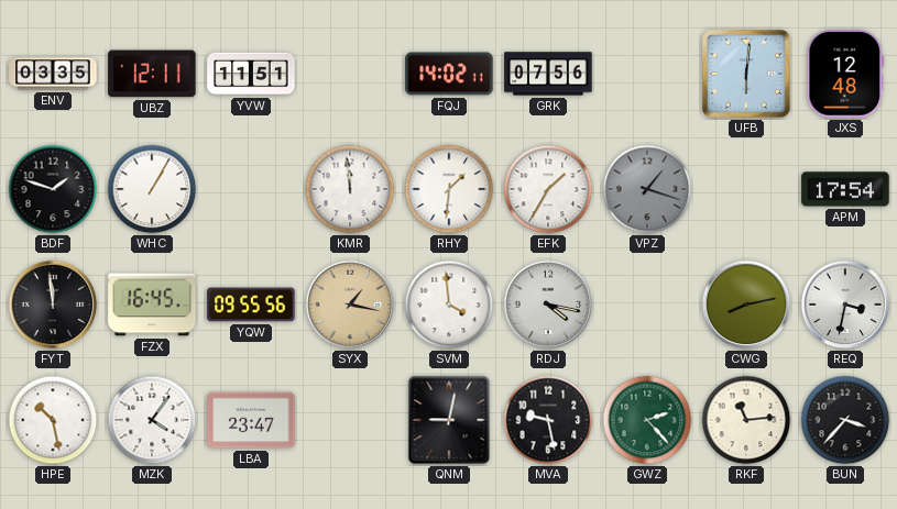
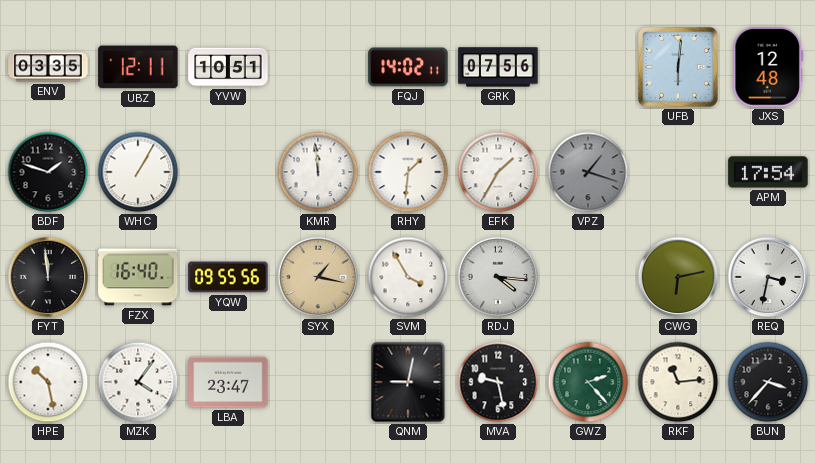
YVW: 11:51 -> 10:51 (228, 67)
FZX: 16:45 -> 16:40 (138, 277)
SVM: 3:59 -> 3:55 (408, 277)
RDJ: 4:17 -> 4:16 (498, 277)
CWG: 8:13 -> 6:13 (678, 277)
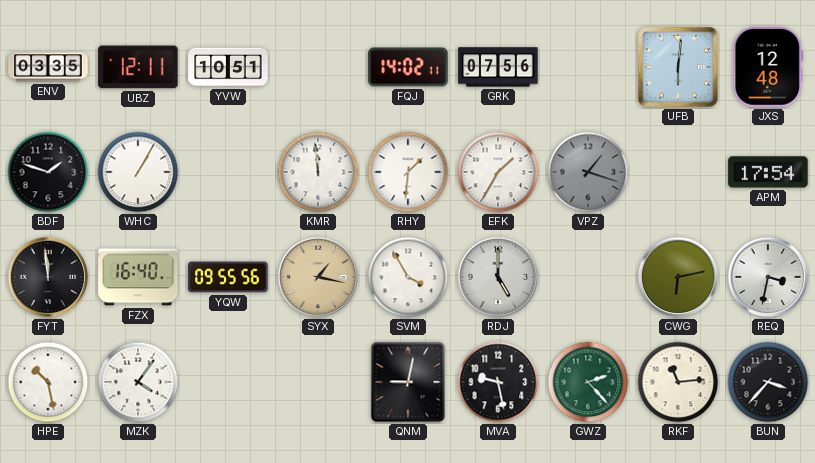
RDJ: 4:16 -> 5:00 (498, 277)
LBA: 23:47 -> none (228, 382)
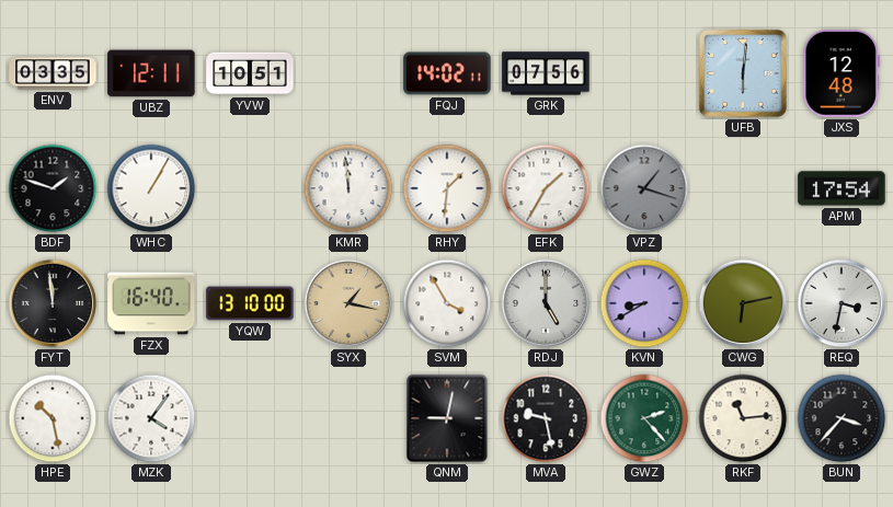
YQW: 09:55 -> 13:10 (250, 303)
KVN: none -> 8:40 (644, 303)
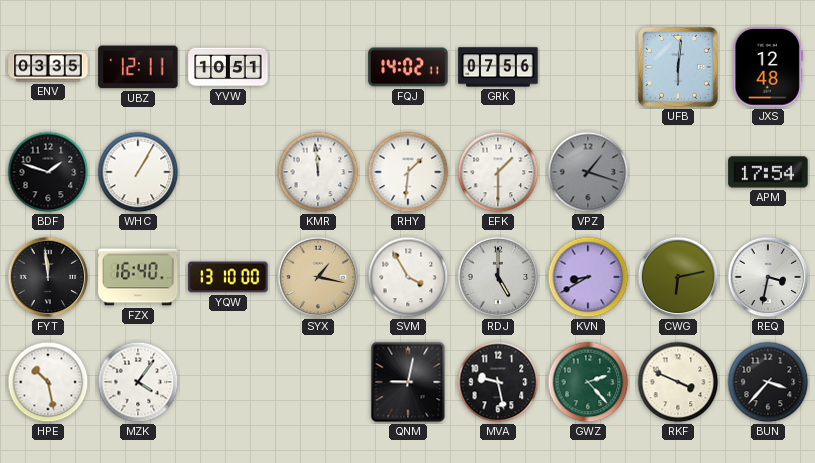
EFK: 1:35 -> 1:30 (498, 172)
RKF: 11:14 -> 3:49 (678, 382)
